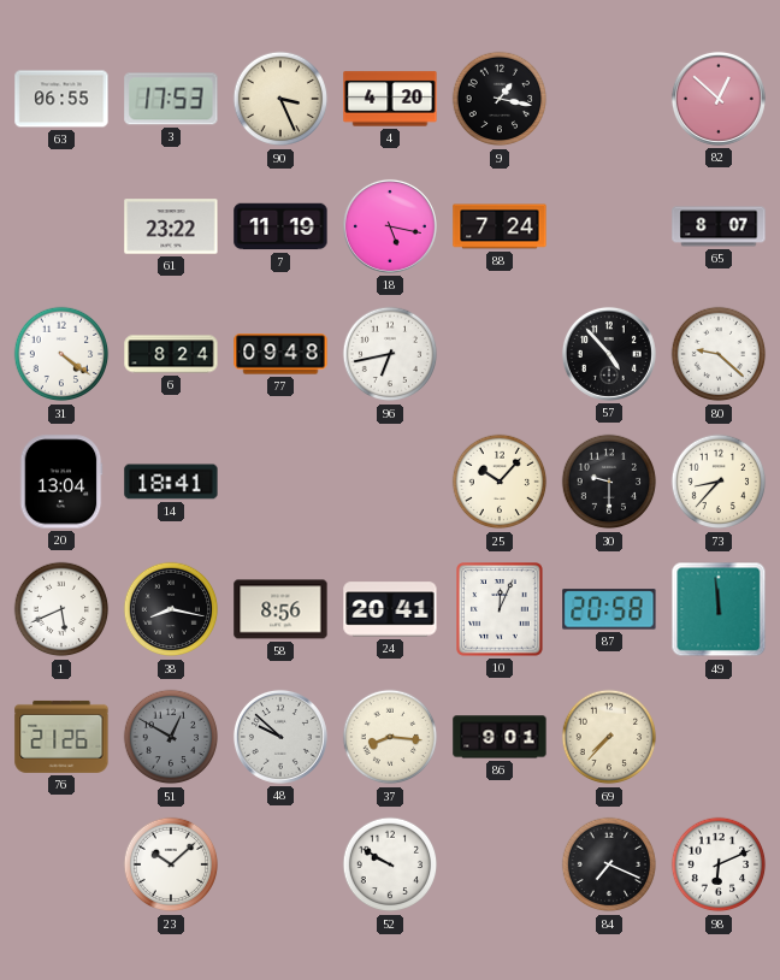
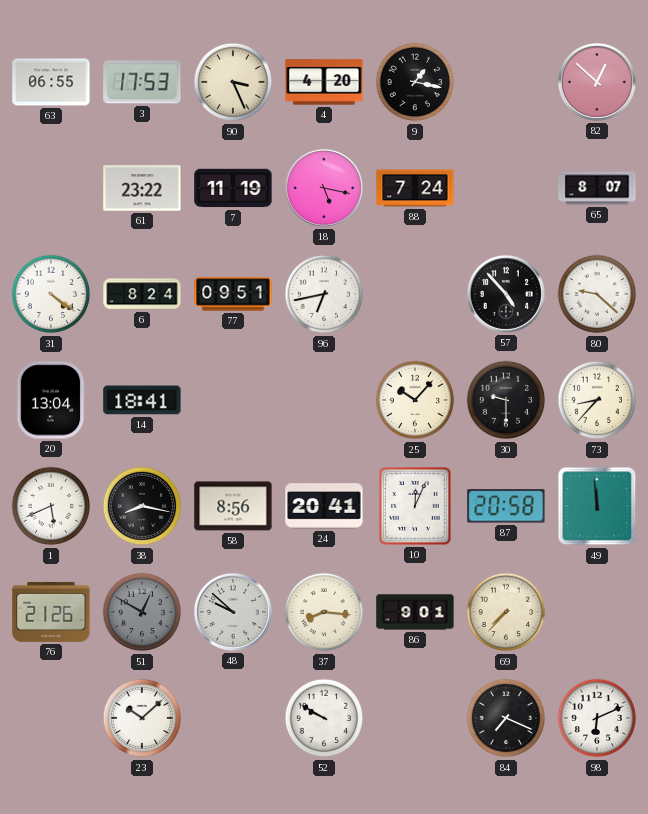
77: 09:48 -> 09:51 (233, 294)
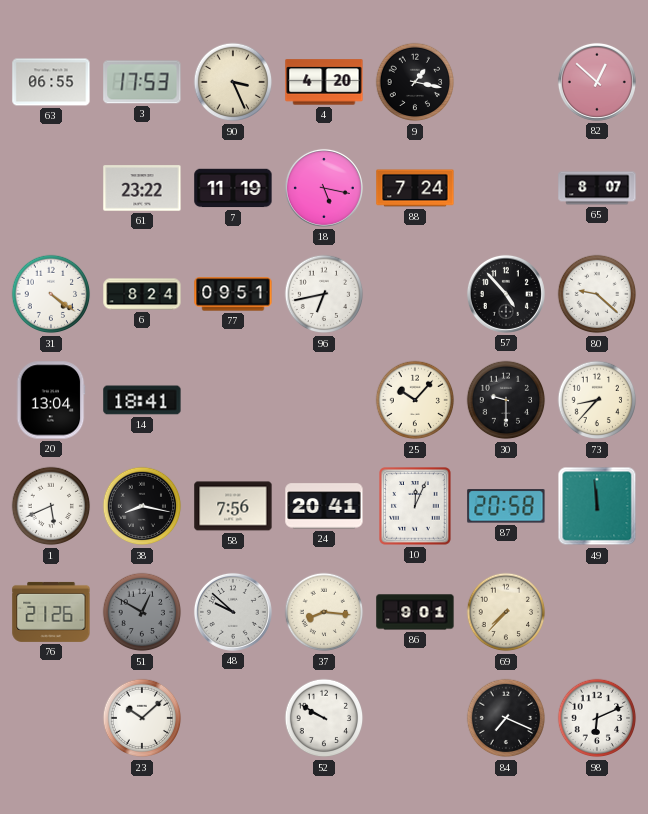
58: 8:56 -> 7:56 (233, 506)
